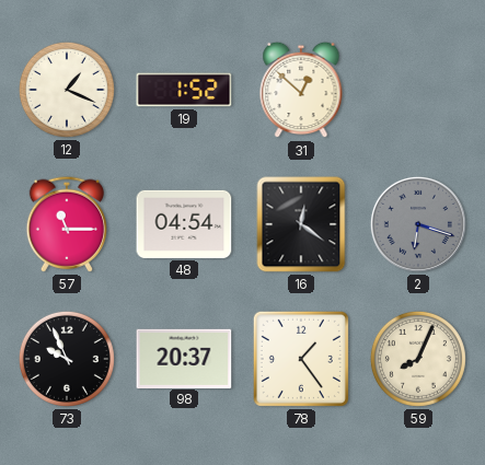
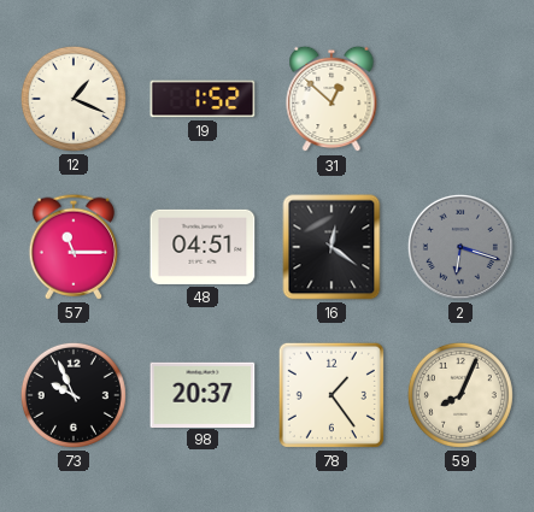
48: 04:54 -> 04:51 (203, 247)
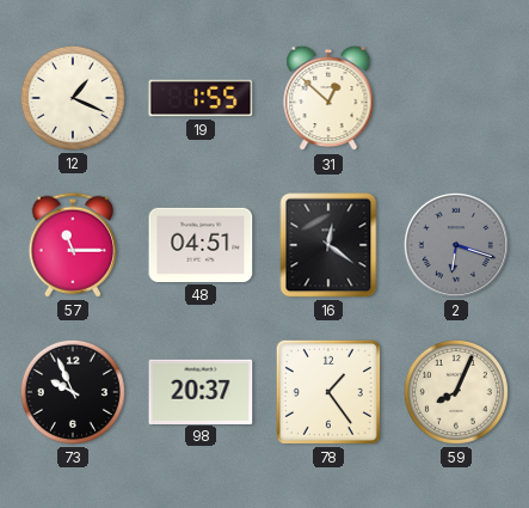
19: 1:52 -> 1:55 (201, 98)
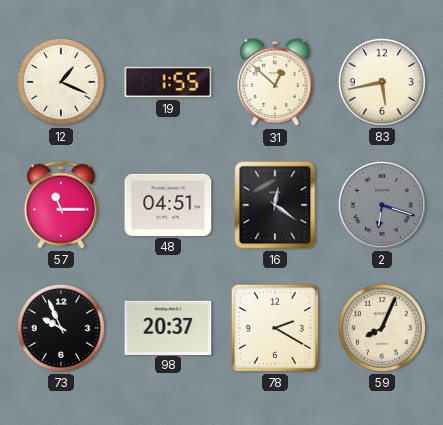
83: none -> 5:43 (382, 82)
78: 1:24 -> 2:20 (275, 328)
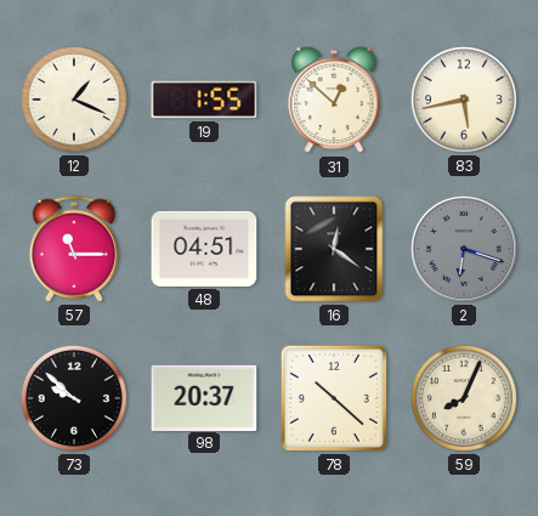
73: 9:56 -> 9:52 (74, 398)
78: 2:20 -> 10:22 (334, 398)
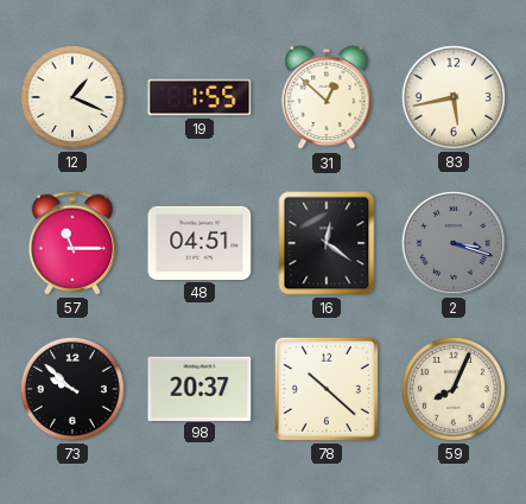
2: 6:18 -> 3:18 (454, 243)
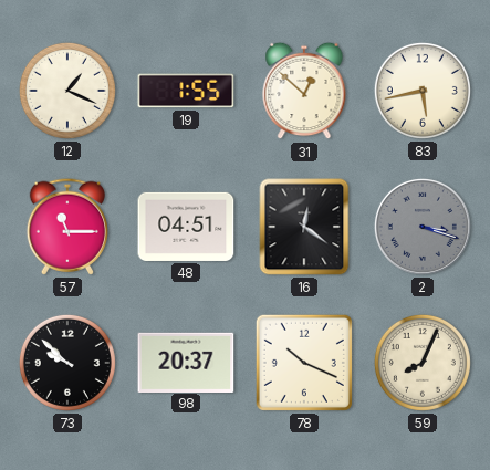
78: 10:22 -> 10:19 (304, 363)
